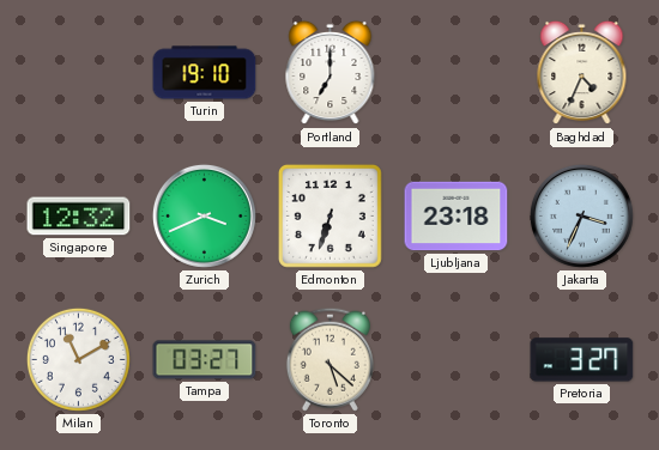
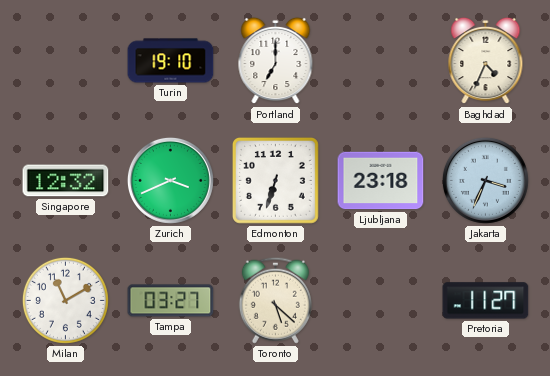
Pretoria: 3:27 -> 11:27 (486, 301)
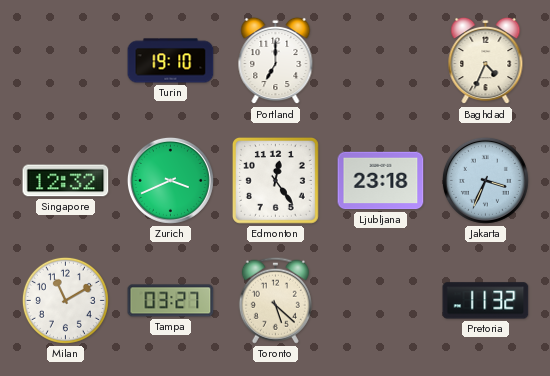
Edmonton: 6:33 -> 12:24 (275, 180)
Pretoria: 11:27 -> 11:32 (486, 301)
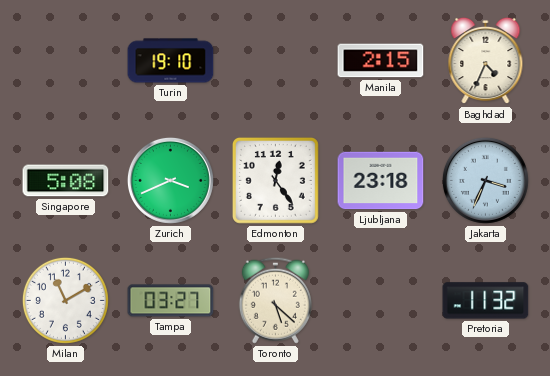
Portland: 7:00 -> none (276, 61)
Manila: none -> 2:15 (381, 61)
Singapore: 12:32 -> 5:08 (66, 181)
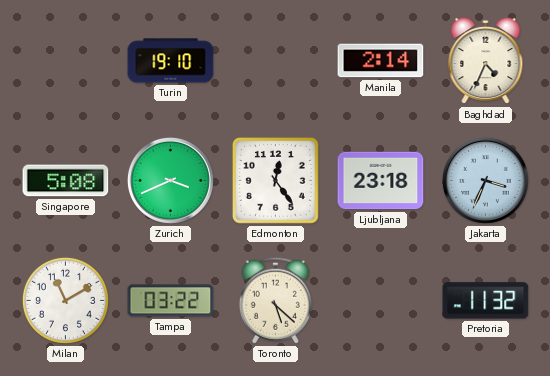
Manila: 2:15 -> 2:14 (381, 61)
Tampa: 03:27 -> 03:22 (171, 301)
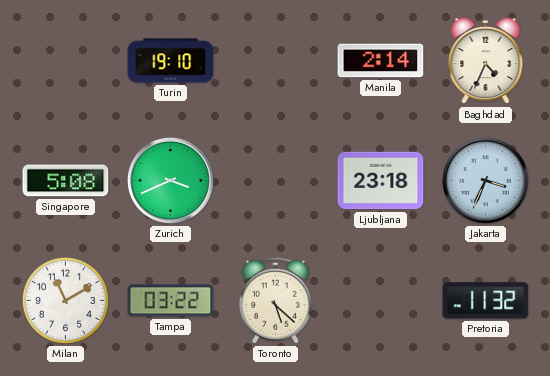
Edmonton: 12:24 -> none (275, 180)
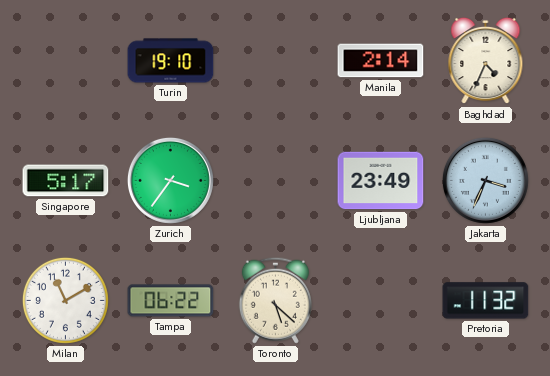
Singapore: 5:08 -> 5:17 (66, 181)
Zurich: 3:41 -> 3:36 (170, 180)
Ljubljana: 23:18 -> 23:49 (381, 181)
Tampa: 03:22 -> 06:22 (171, 301)
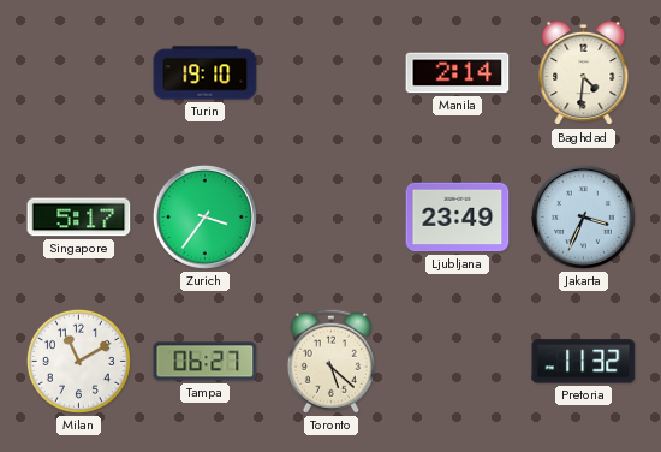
Baghdad: 4:34 -> 4:31 (584, 73)
Tampa: 06:22 -> 06:27 (206, 362)
